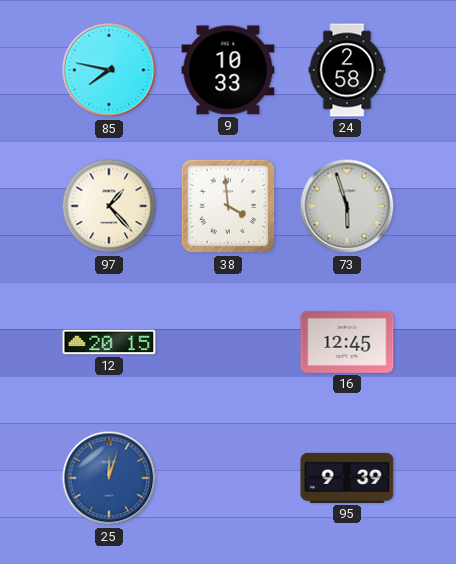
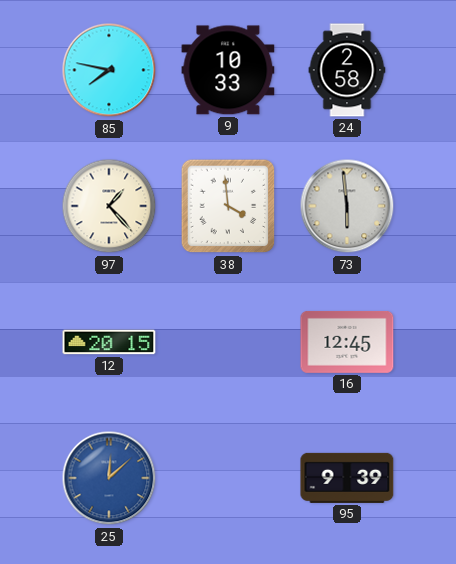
73: 5:57 -> 5:59 (347, 206)
25: 12:03 -> 12:08 (109, 478)
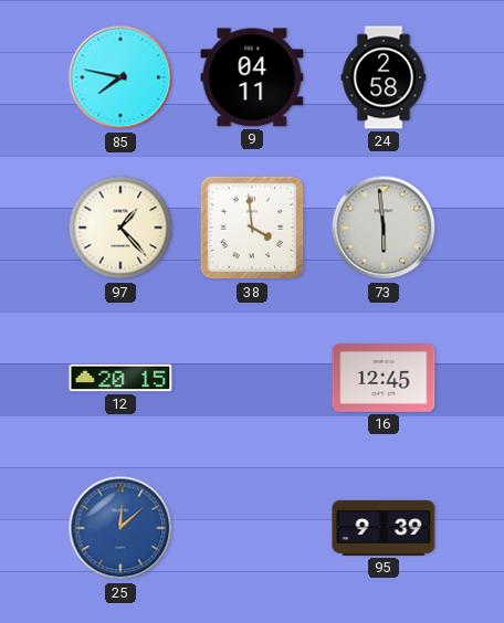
9: 10:33 -> 04:11 (252, 77)
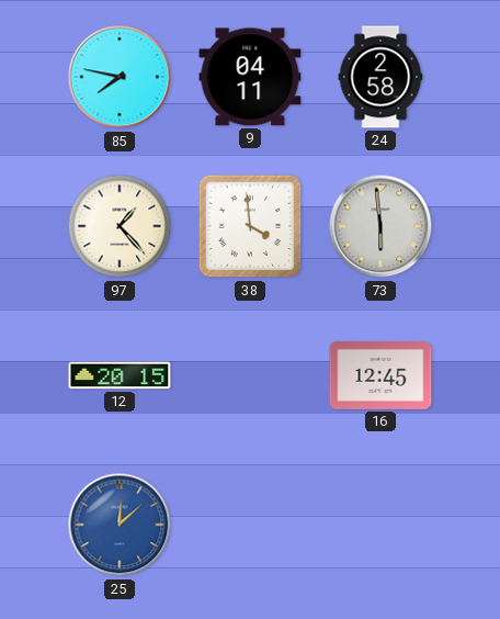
95: 9:39 -> none (384, 528)
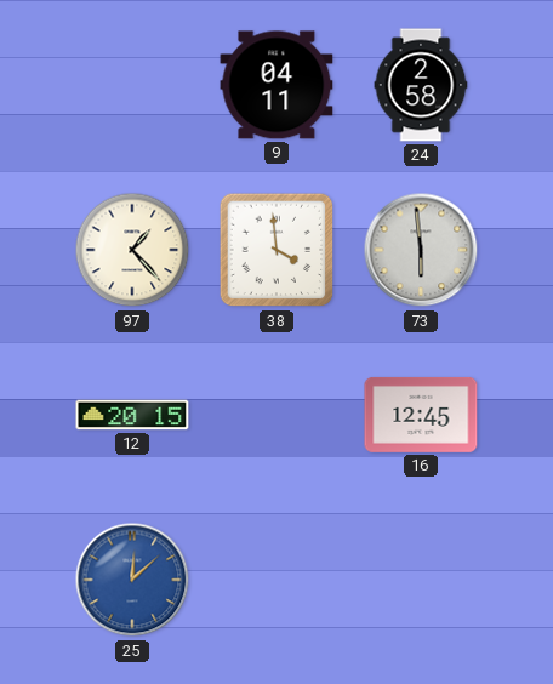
85: 7:47 -> none (120, 77)
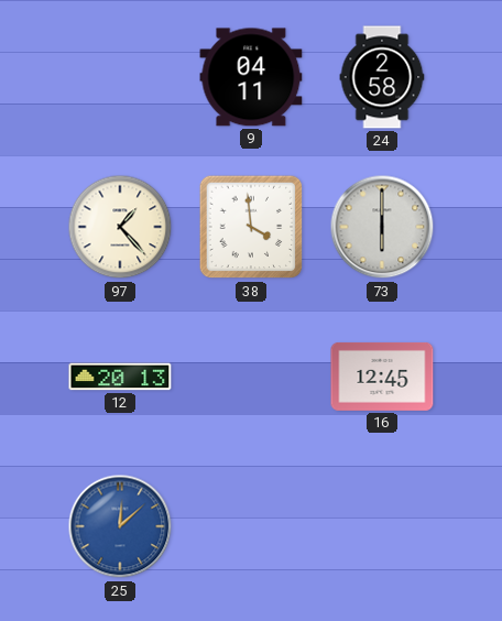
73: 5:59 -> 6:00 (382, 227)
12: 20:15 -> 20:13 (120, 377)
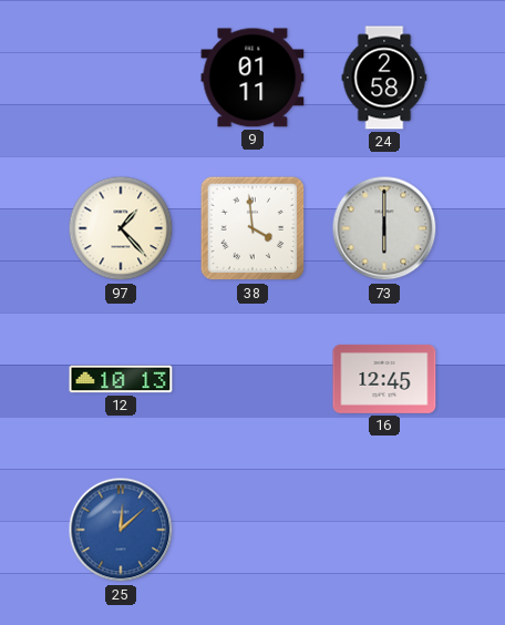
9: 04:11 -> 01:11 (252, 78)
12: 20:13 -> 10:13 (121, 379)
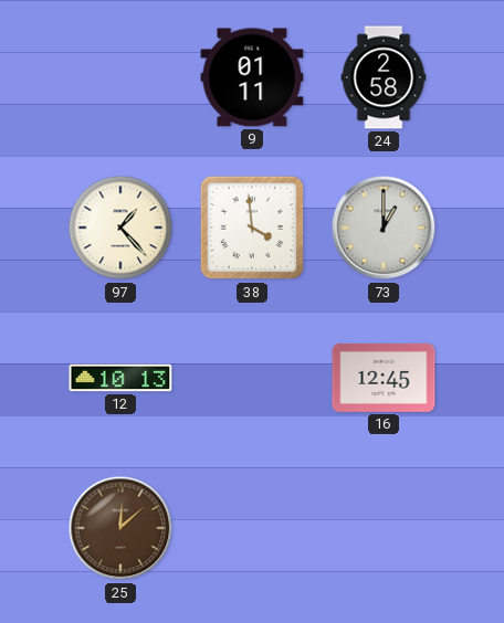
73: 6:00 -> 1:00 (384, 228)
25 dial: blue -> brown (120, 528)
